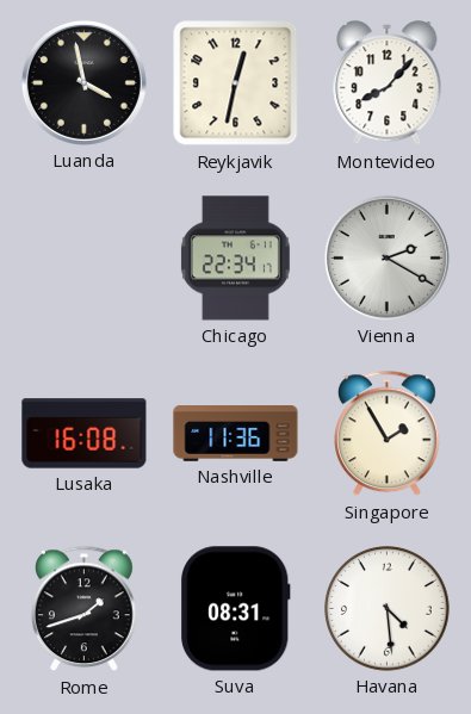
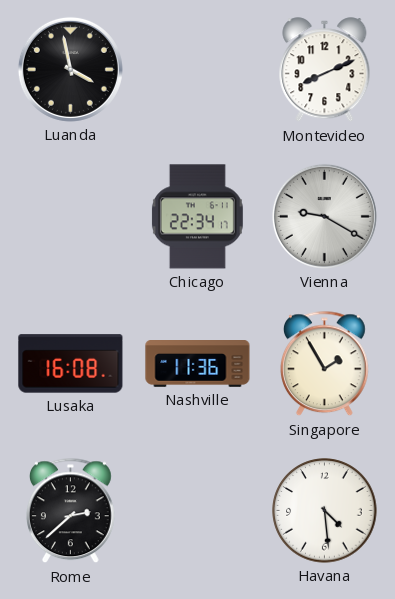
Reykjavik: 12:32 -> none (236, 83)
Montevideo: 8:07 -> 8:11 (325, 70)
Vienna: 2:20 -> 9:20 (324, 216)
Rome: 1:42 -> 2:38 (71, 511)
Suva: 08:31 -> none (236, 609)
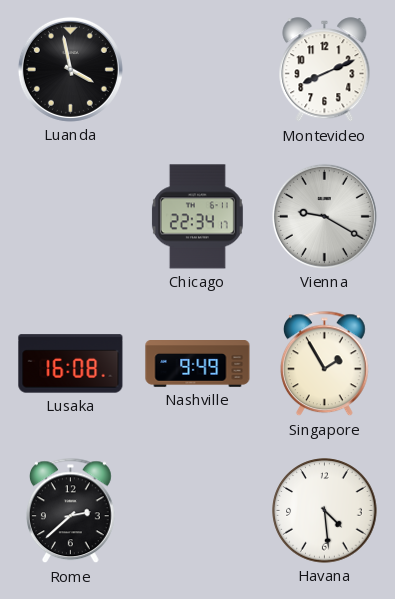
Nashville: 11:36 -> 9:49 (198, 364)
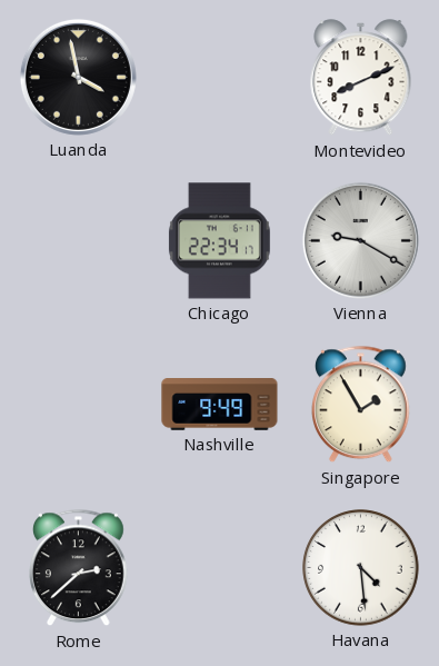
Lusaka: 16:08 -> none (71, 364)
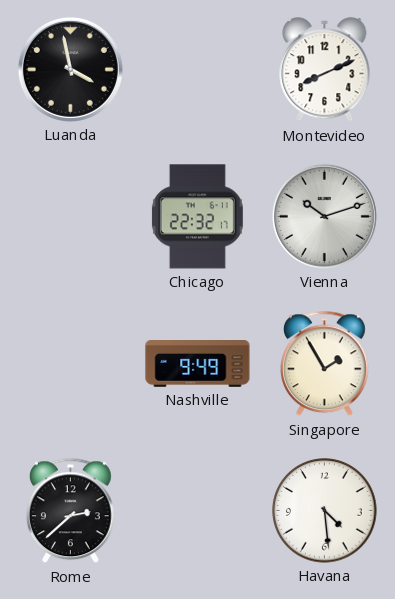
Chicago: 22:34 -> 22:32 (197, 217)
Vienna: 9:20 -> 10:12 (324, 216)
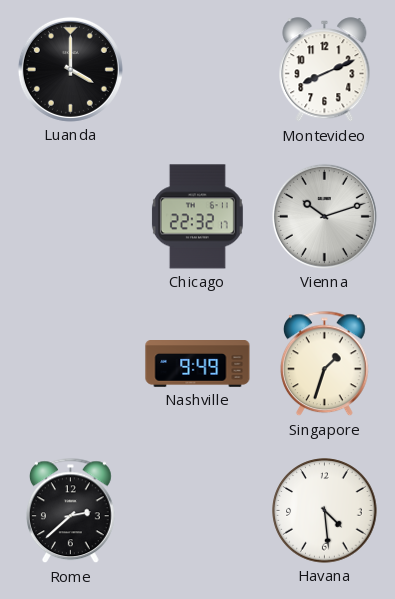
Luanda: 3:58 -> 4:00 (70, 69)
Singapore: 1:55 -> 1:33 (325, 364)
